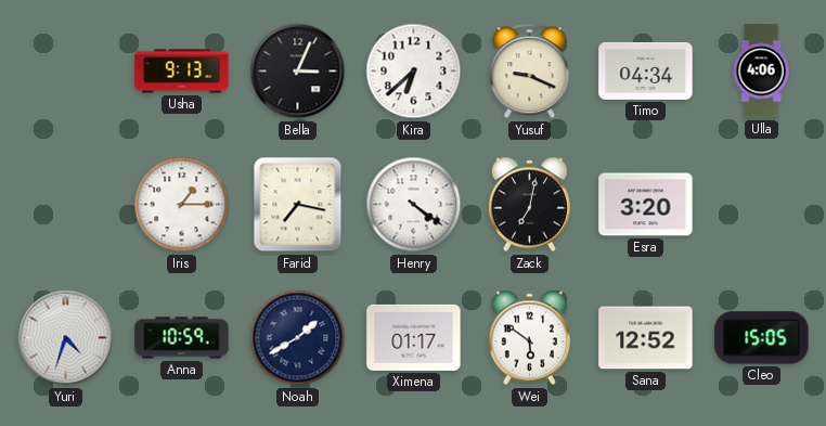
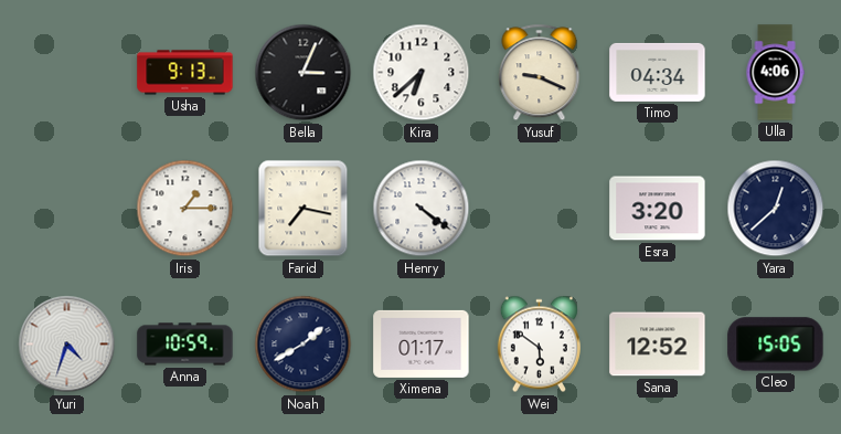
Zack: 7:02 -> none (529, 205)
Yara: none -> 12:38 (776, 209)
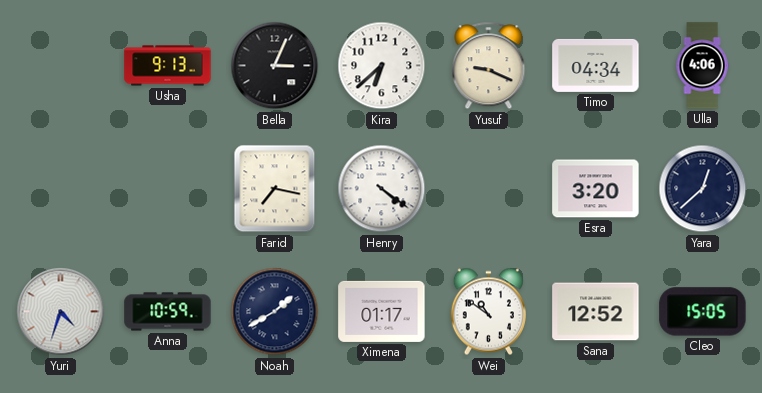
Iris: 1:15 -> none (185, 209)
Wei: 5:51 -> 10:51 (488, 312)
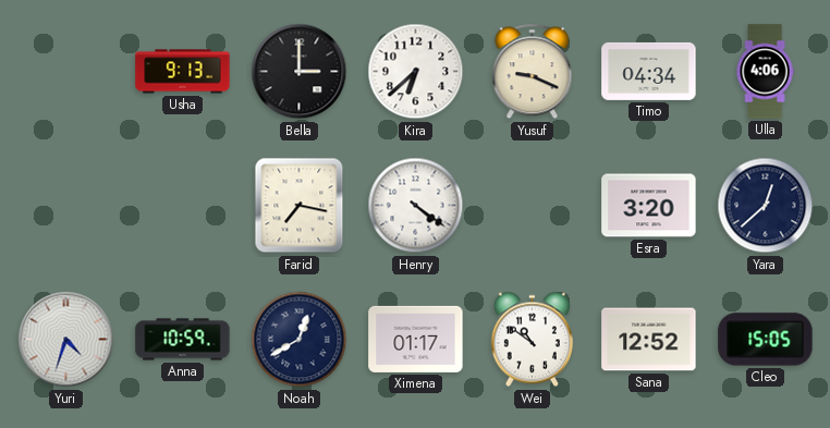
Bella: 3:04 -> 3:00 (300, 72)
Noah: 1:40 -> 12:40 (300, 340)
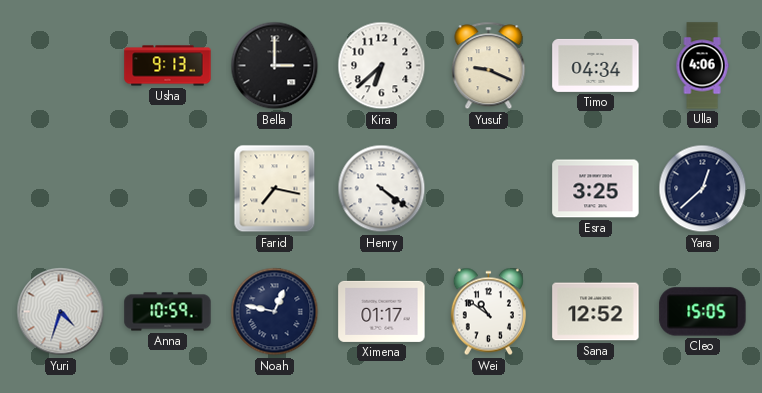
Esra: 3:20 -> 3:25 (596, 189)
Noah: 12:40 -> 12:47 (275, 312)
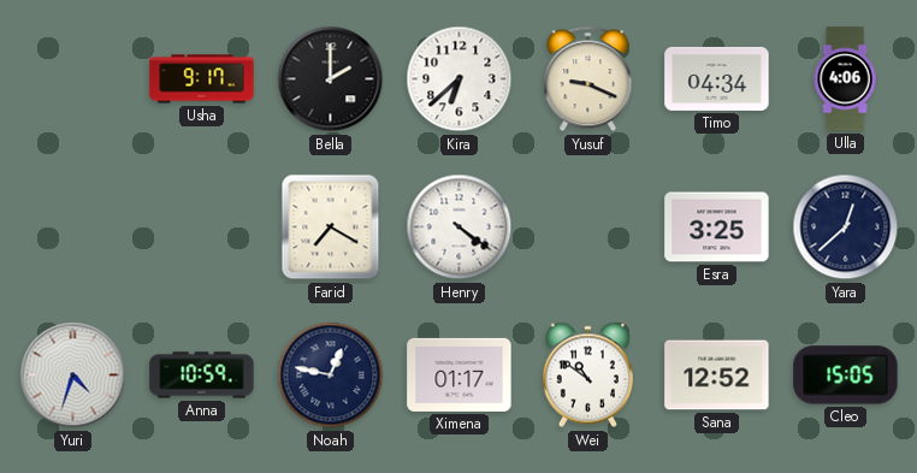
Usha: 9:13 -> 9:17 (202, 79)
Bella: 3:00 -> 2:00 (331, 79)
Farid: 7:17 -> 7:20 (331, 227)
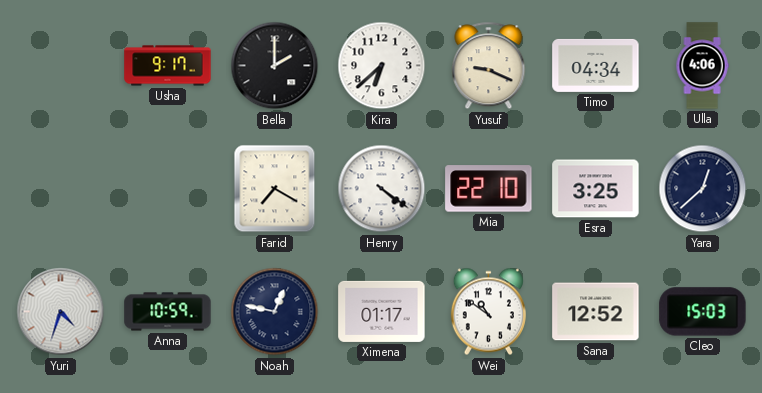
Mia: none -> 22:10 (489, 189)
Cleo: 15:05 -> 15:03 (703, 312)
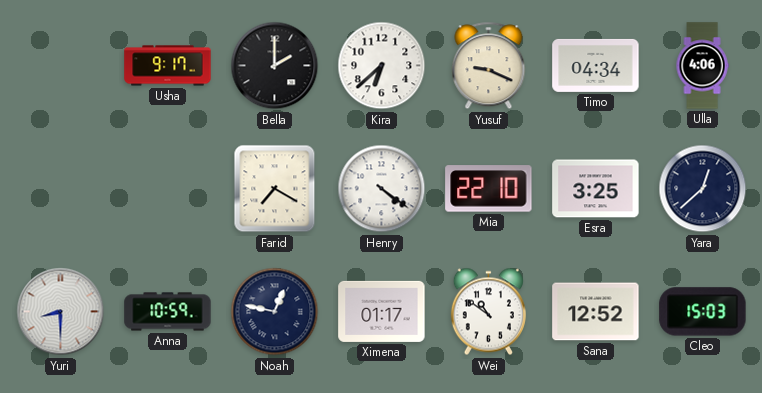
Yuri: 4:33 -> 8:30 (61, 312)
